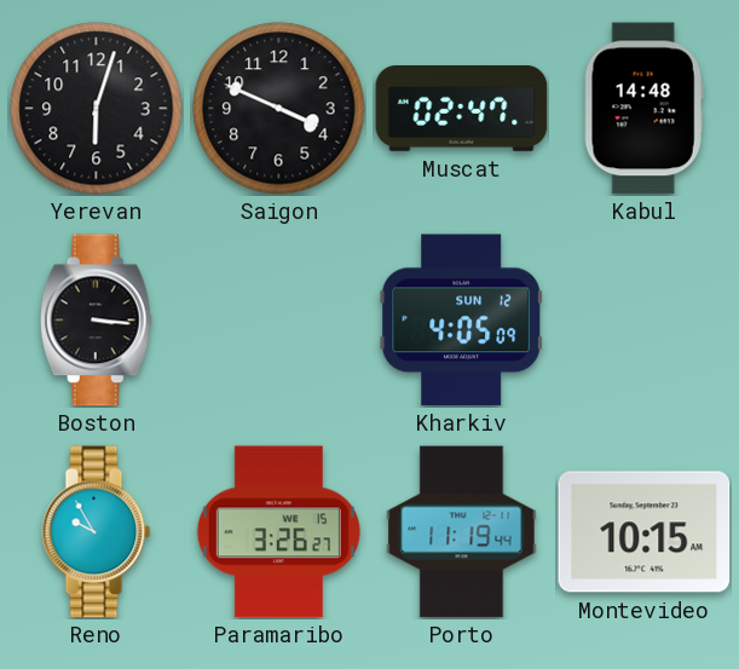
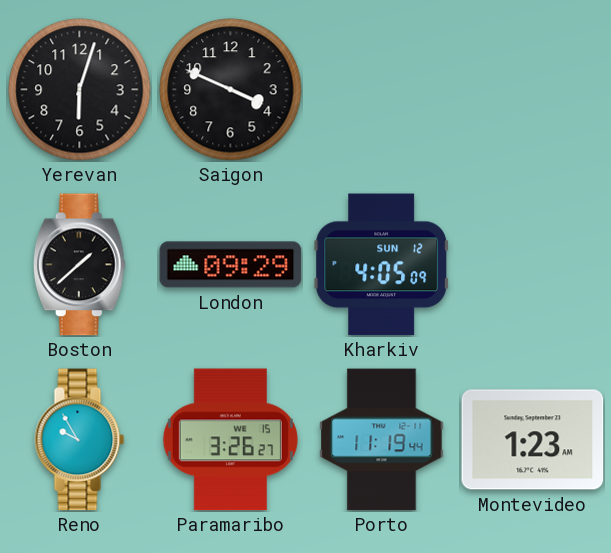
Muscat: 02:47 -> none (462, 109)
Kabul: 14:48 -> none (643, 109)
Boston: 3:16 -> 1:38 (79, 265)
London: none -> 09:29 (231, 265)
Montevideo: 10:15 -> 1:23 (533, 440)
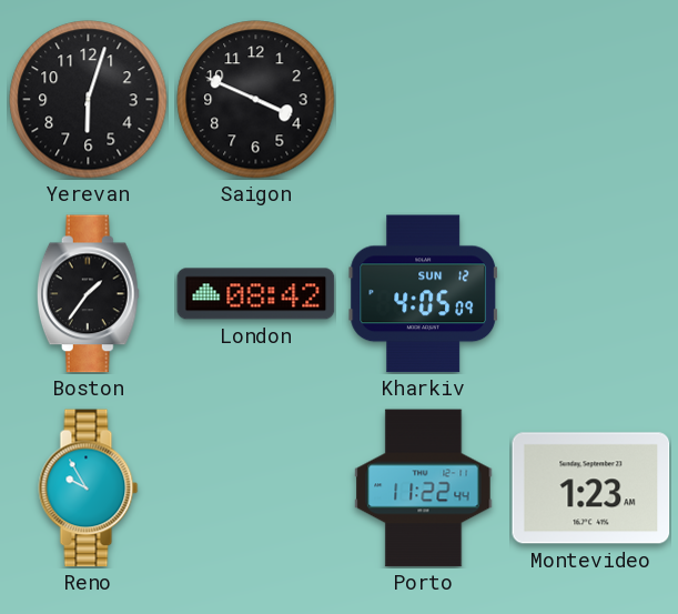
Boston: 1:38 -> 1:36 (88, 294)
London: 09:29 -> 08:42 (256, 294)
Paramaribo: 3:26 -> none (230, 440)
Porto: 11:19 -> 11:22 (424, 489)
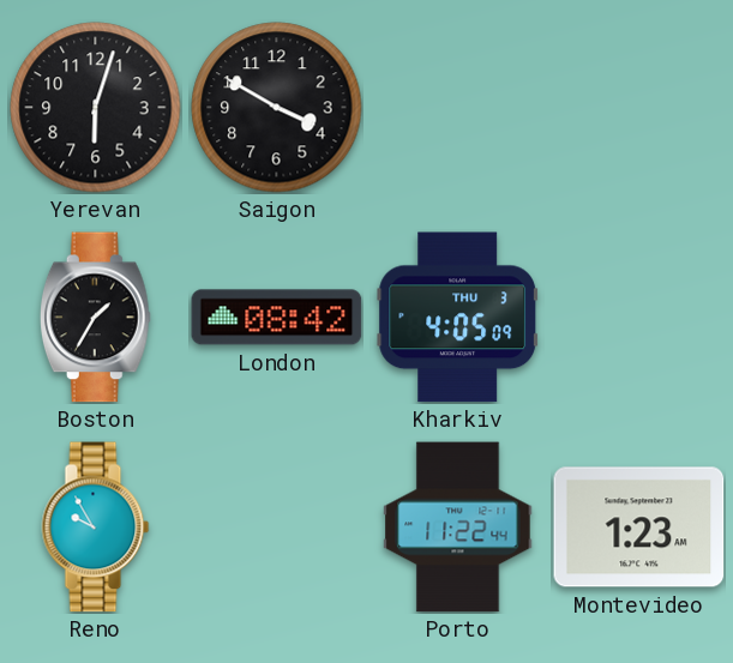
Saigon: 3:49 -> 3:50 (277, 108)
Boston: 1:36 -> 1:35 (95, 318)
Kharkiv date: SUN 12 -> THU 3 (458, 318)
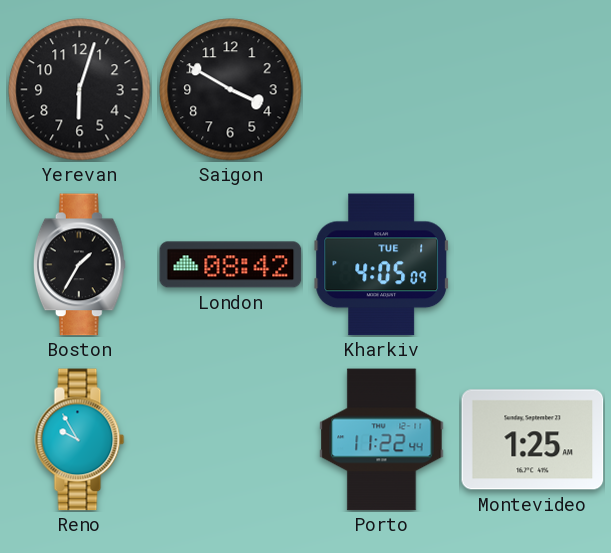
Kharkiv date: THU 3 -> TUE 1 (382, 265)
Montevideo: 1:23 -> 1:25 (533, 440)
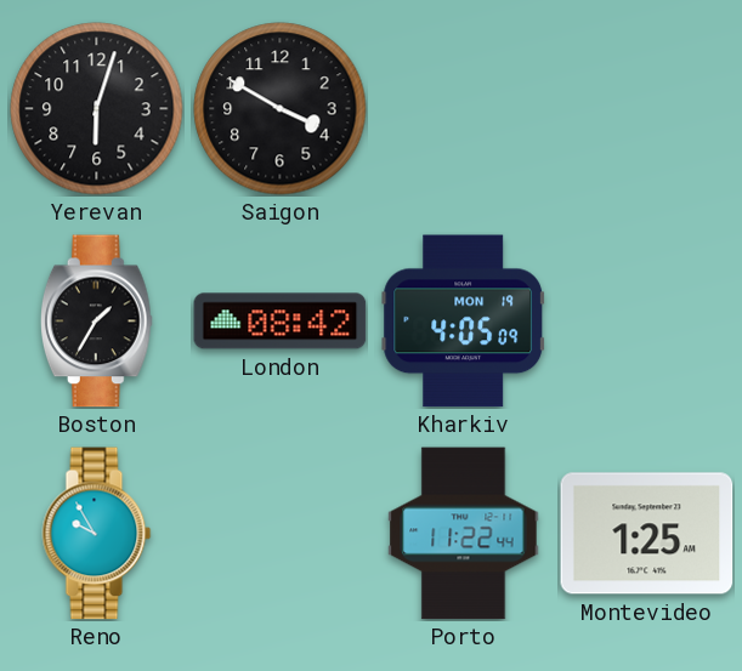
Kharkiv date: TUE 1 -> MON 19 (464, 322)
